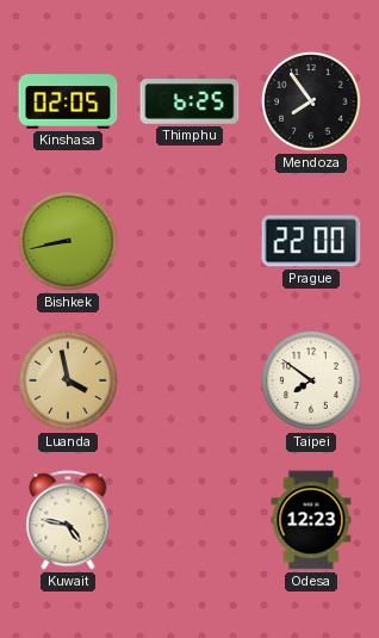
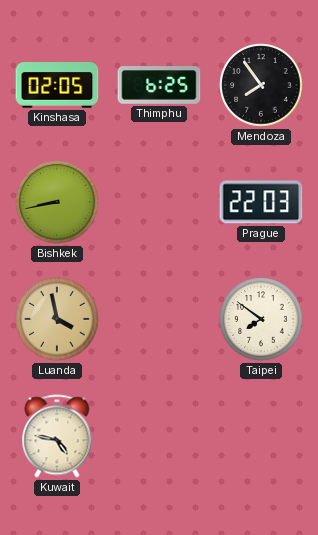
Prague: 22:00 -> 22:03 (261, 202)
Odesa: 12:23 -> none (311, 520)
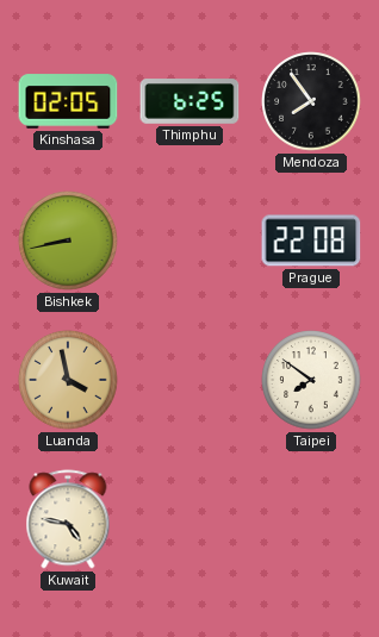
Prague: 22:03 -> 22:08 (311, 241)
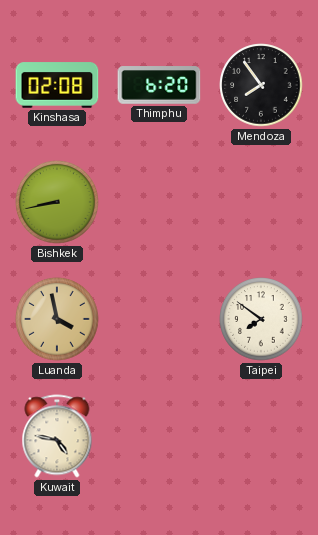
Kinshasa: 02:05 -> 02:08 (57, 85)
Thimphu: 6:25 -> 6:20 (159, 85)
Prague: 22:08 -> none (311, 241)
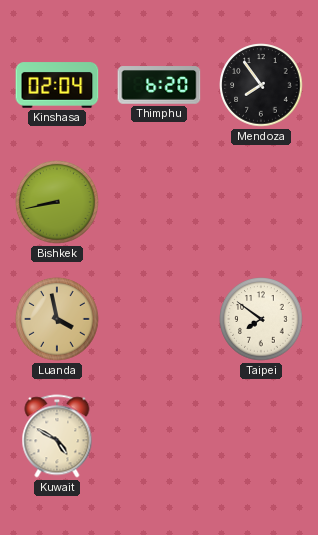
Kinshasa: 02:08 -> 02:04 (57, 85)
Kuwait: 4:47 -> 4:50 (57, 436)
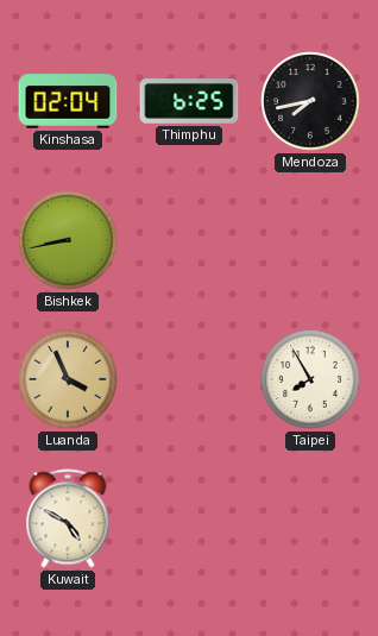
Thimphu: 6:20 -> 6:25 (189, 101)
Mendoza: 7:54 -> 7:43 (310, 101)
Luanda: 3:58 -> 3:56 (68, 379)
Taipei: 7:51 -> 7:55 (310, 379)
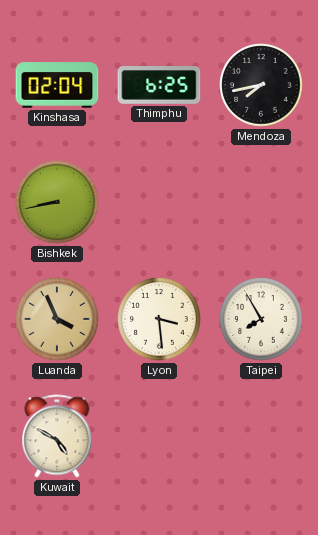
Lyon: none -> 3:29 (159, 319)
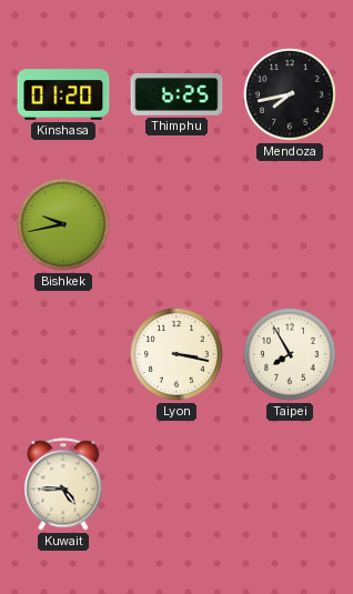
Kinshasa: 02:04 -> 01:20 (63, 94)
Bishkek: 8:43 -> 9:43 (63, 224)
Luanda: 3:56 -> none (57, 319)
Lyon: 3:29 -> 3:17 (176, 354)
Kuwait: 4:50 -> 4:45 (63, 484)
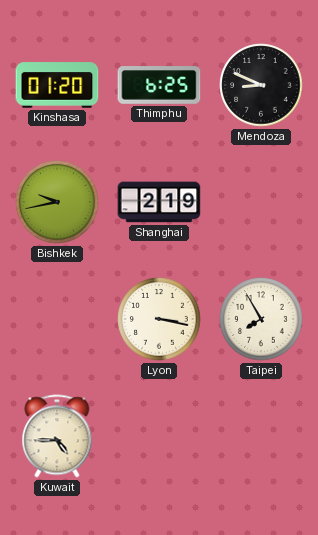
Mendoza: 7:43 -> 8:49 (261, 85)
Shanghai: none -> 2:19 (159, 202)
